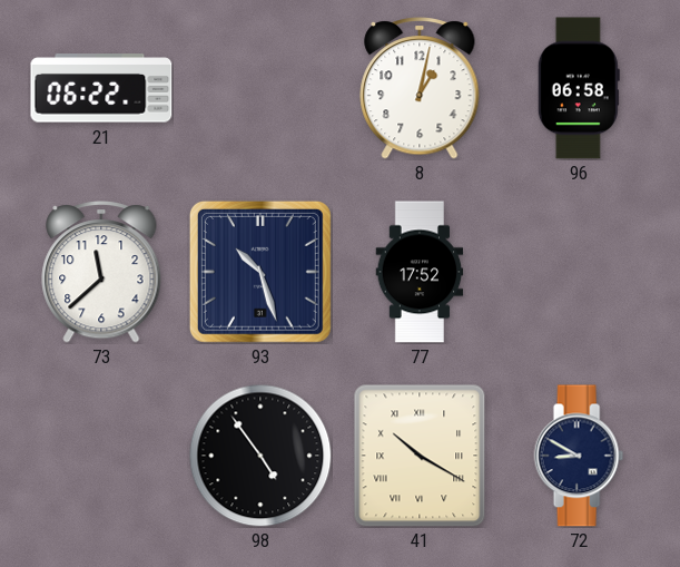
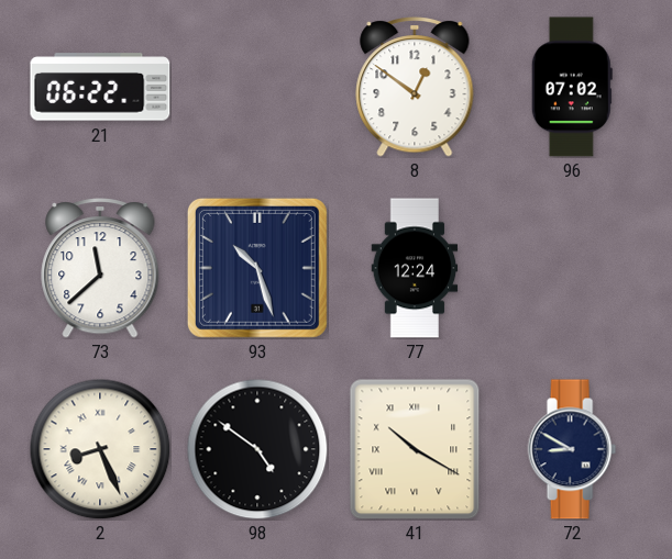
8: 1:02 -> 12:51 (415, 88)
96: 06:58 -> 07:02 (572, 87)
77: 17:52 -> 12:24 (415, 268)
2: none -> 8:26 (100, 449)
98: 4:54 -> 4:51 (257, 449)
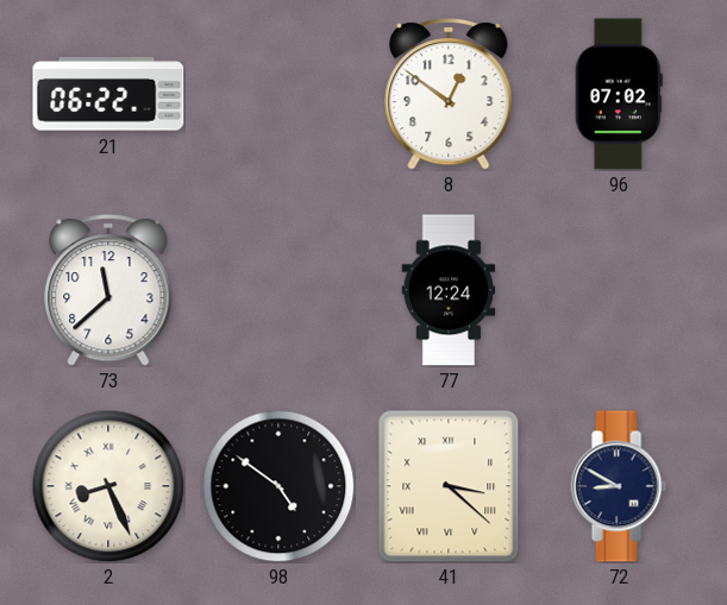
93: 10:27 -> none (257, 268)
41: 10:20 -> 3:22 (449, 486)
